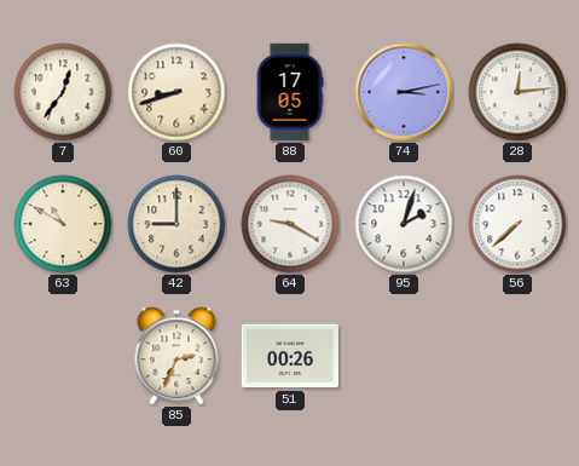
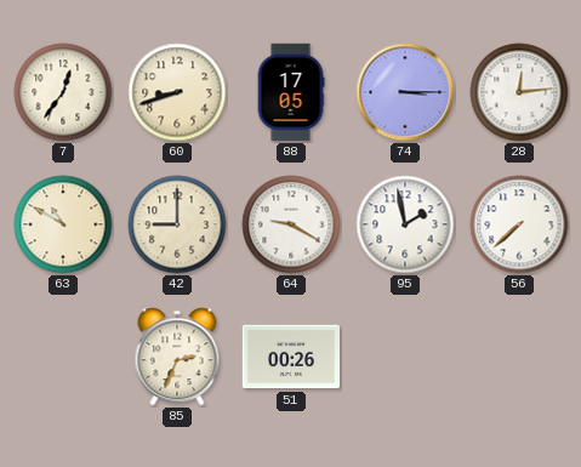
74: 3:13 -> 3:15 (405, 92)
95: 2:03 -> 1:58 (405, 224)
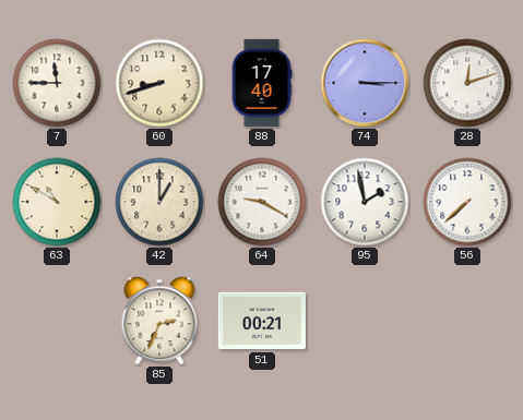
7: 12:36 -> 11:45 (57, 83)
88: 17:05 -> 17:40 (262, 83)
28: 12:14 -> 12:12 (467, 83)
42: 9:00 -> 1:00 (159, 202)
51: 00:26 -> 00:21 (261, 321)
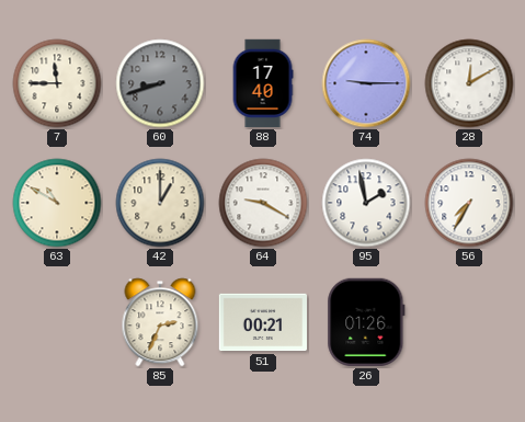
60 dial: cream -> grey (160, 83)
74: 3:15 -> 9:15 (366, 83)
28: 12:12 -> 12:10 (469, 83)
56: 7:38 -> 7:35 (469, 203)
26: none -> 01:26 (366, 322)
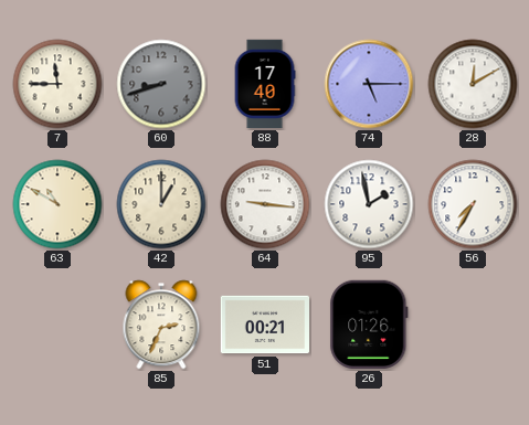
74: 9:15 -> 5:15 (369, 84)
64: 9:20 -> 9:16 (265, 204)
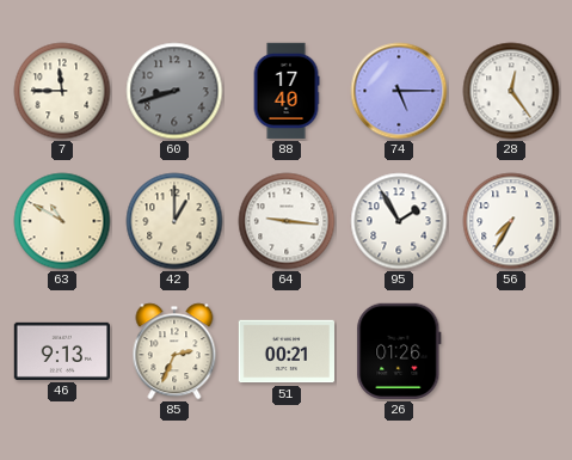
28: 12:10 -> 12:24 (511, 91)
95: 1:58 -> 1:55 (399, 221)
46: none -> 9:13 (61, 351)
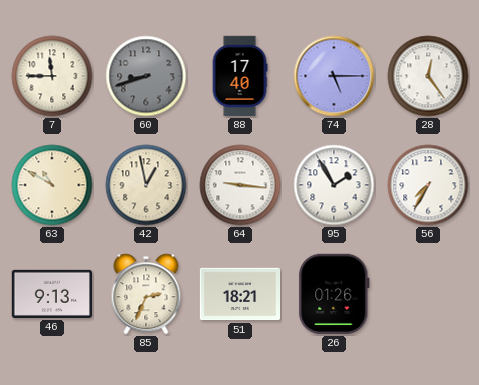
42: 1:00 -> 12:58 (146, 185)
51: 00:21 -> 18:21 (239, 294)
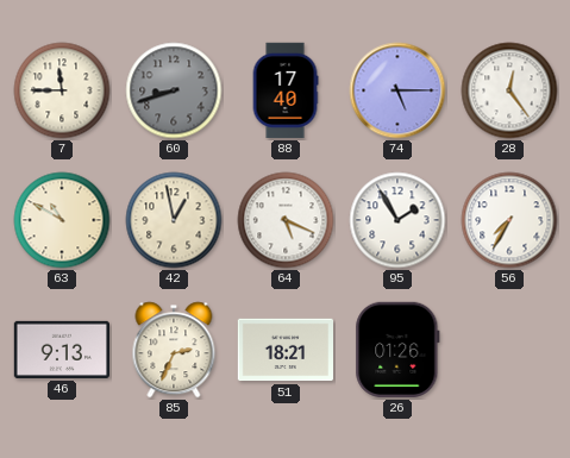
64: 9:16 -> 5:19 (286, 220)
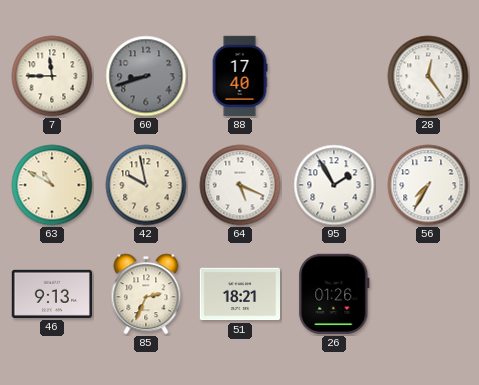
74: 5:15 -> none (397, 90)
42: 12:58 -> 9:58 (146, 185)
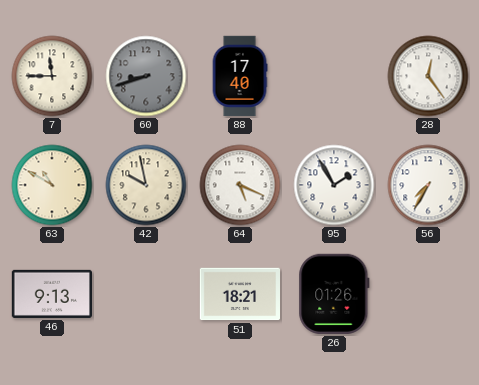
85: 2:34 -> none (146, 294)
